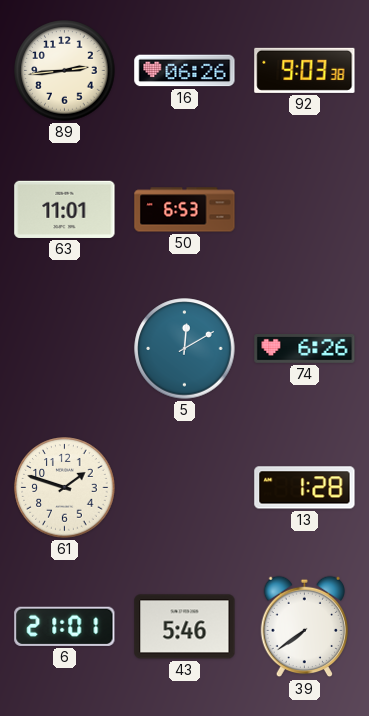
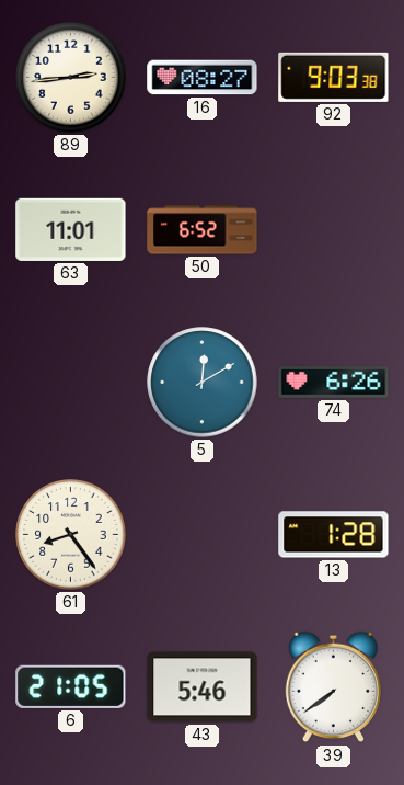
16: 06:26 -> 08:27 (203, 78)
50: 6:53 -> 6:52 (203, 230)
61: 1:48 -> 8:24 (71, 535)
6: 21:01 -> 21:05 (71, 686)
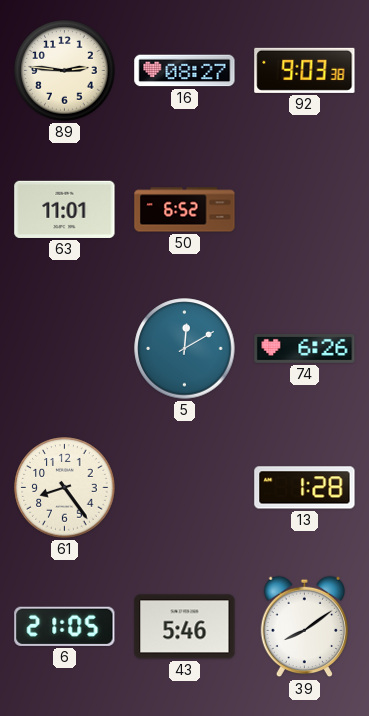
89: 2:44 -> 2:46 (65, 71)
39: 7:39 -> 8:09 (304, 627)
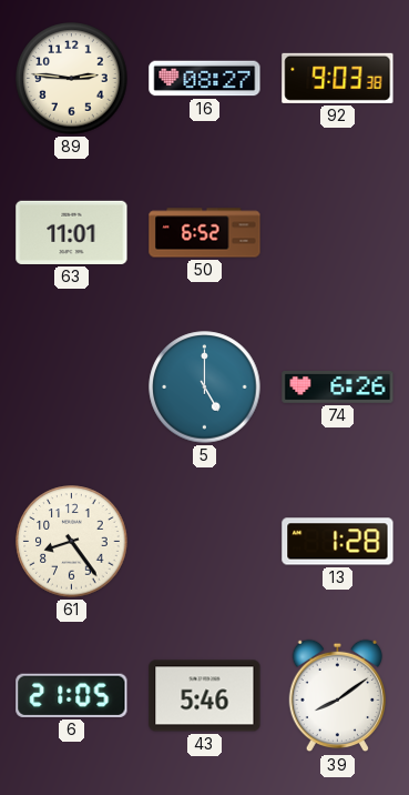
5: 12:10 -> 5:00 (205, 388)
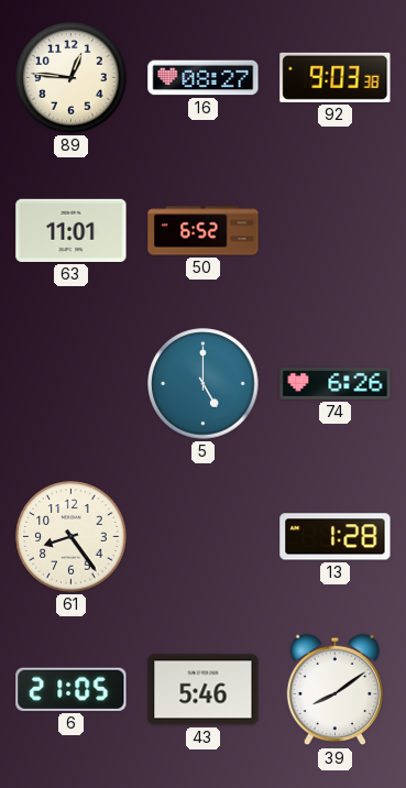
89: 2:46 -> 12:46 (72, 78)
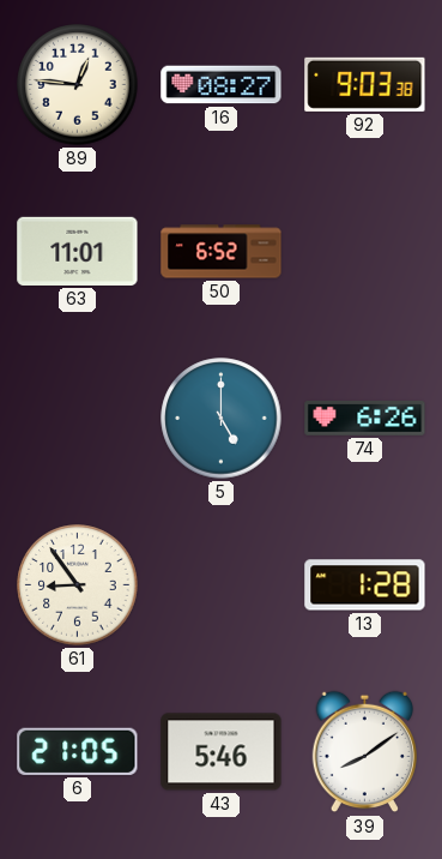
61: 8:24 -> 8:54 (78, 585)
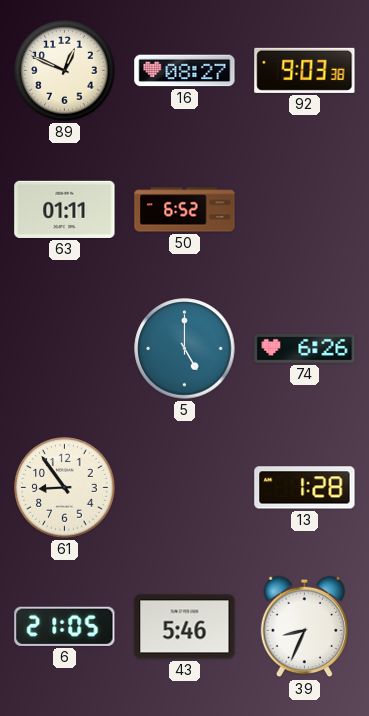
89: 12:46 -> 12:49 (65, 71)
63: 11:01 -> 01:11 (65, 209)
39: 8:09 -> 8:34 (304, 627)
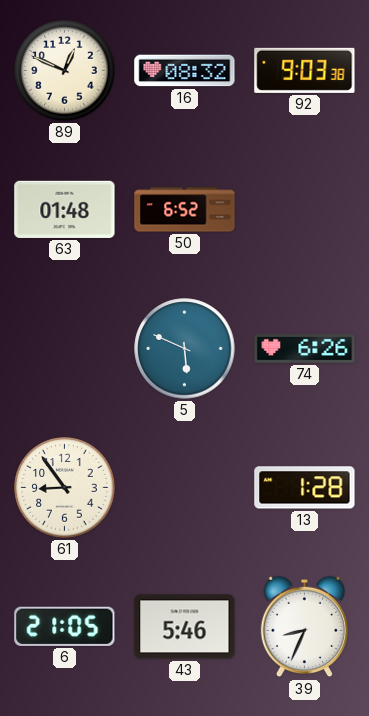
16: 08:27 -> 08:32 (185, 71)
63: 01:11 -> 01:48 (65, 209)
5: 5:00 -> 5:49 (185, 349)
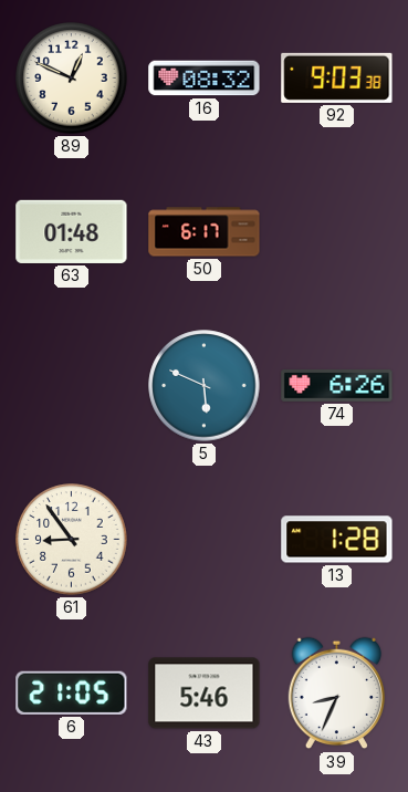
50: 6:52 -> 6:17 (205, 232)
